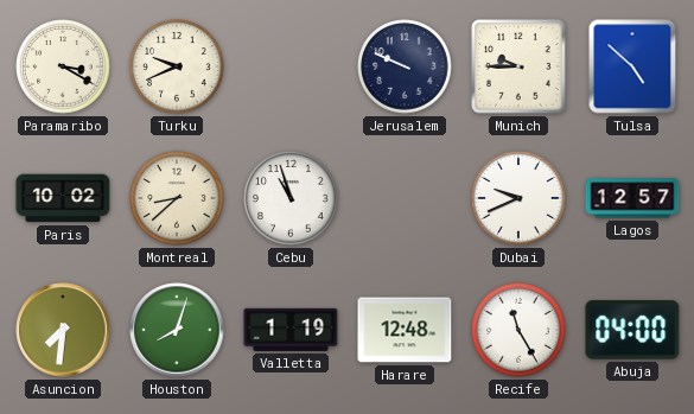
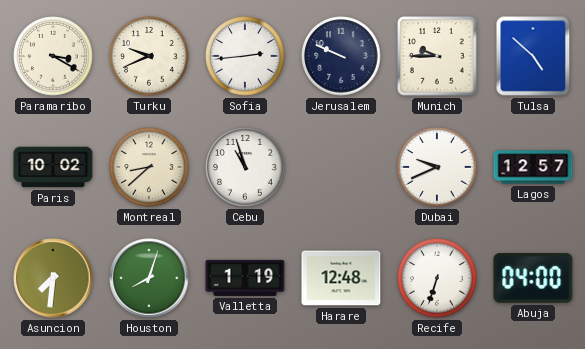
Sofia: none -> 2:44 (245, 56)
Recife: 11:25 -> 6:33 (437, 278)
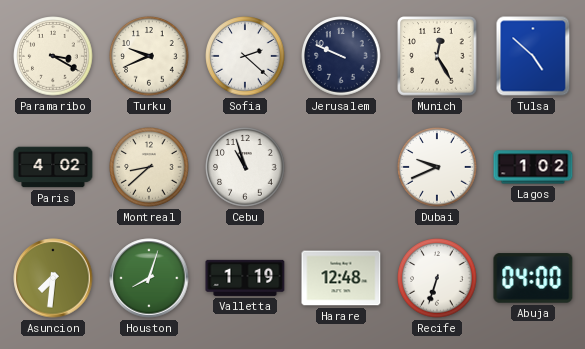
Sofia: 2:44 -> 2:22 (245, 56)
Munich: 9:45 -> 12:25 (437, 56)
Paris: 10:02 -> 4:02 (53, 167)
Lagos: 12:57 -> 1:02 (533, 167)
